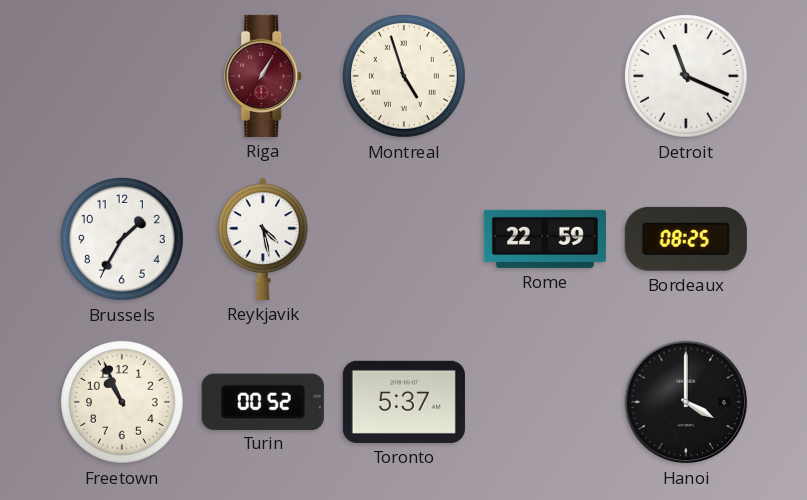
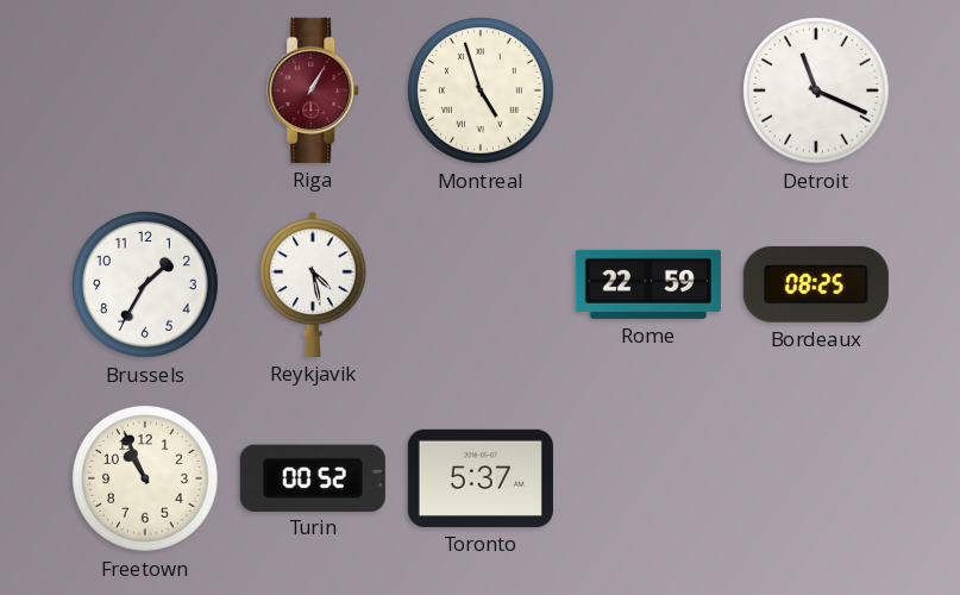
Hanoi: 4:00 -> none (686, 402)
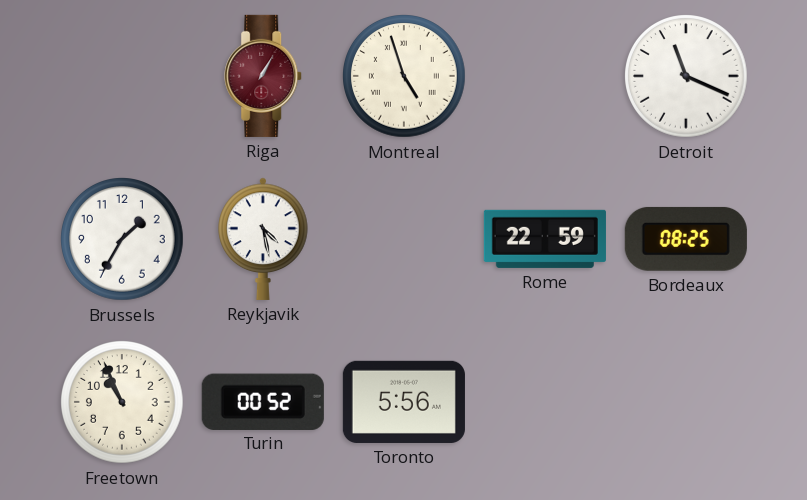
Toronto: 5:37 -> 5:56 (404, 402)
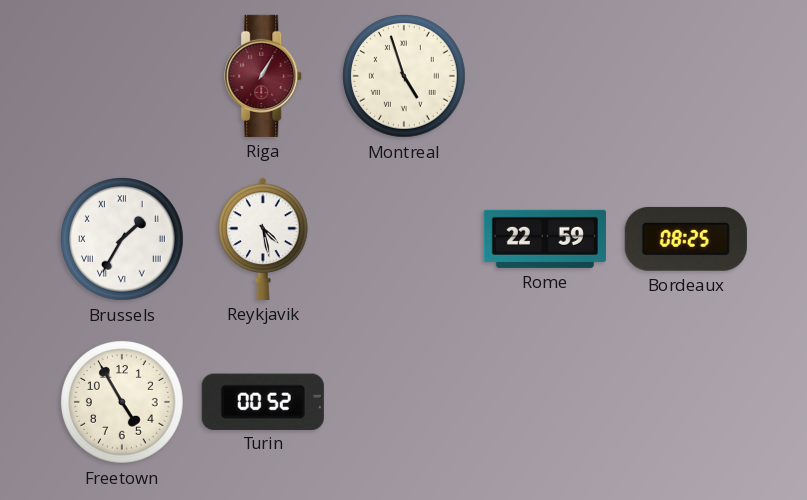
Detroit: 11:19 -> none (687, 77)
Brussels numerals: Arabic -> Roman (123, 240)
Freetown: 10:56 -> 4:55 (123, 403)
Toronto: 5:56 -> none (404, 402)
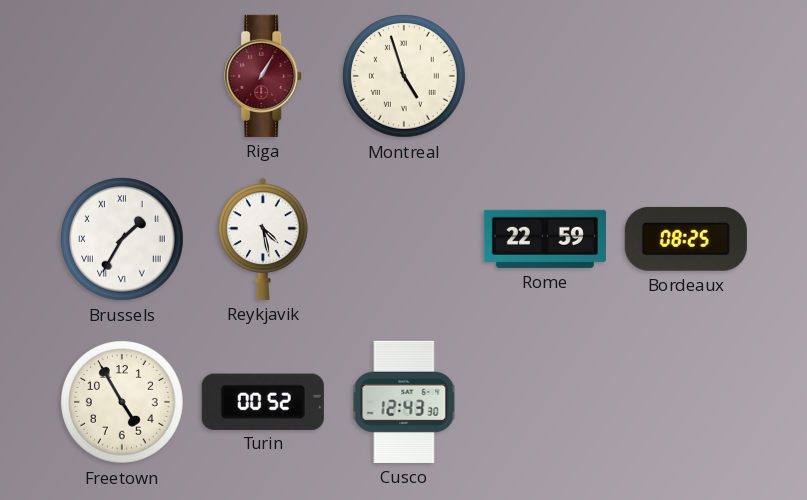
Cusco: none -> 12:43 (404, 402)
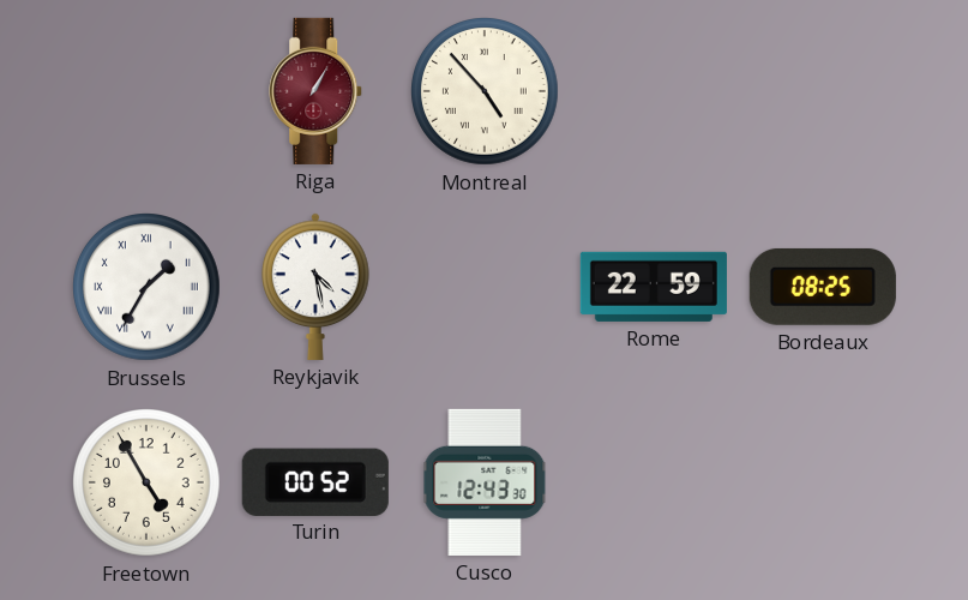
Montreal: 4:57 -> 4:53 (486, 92)
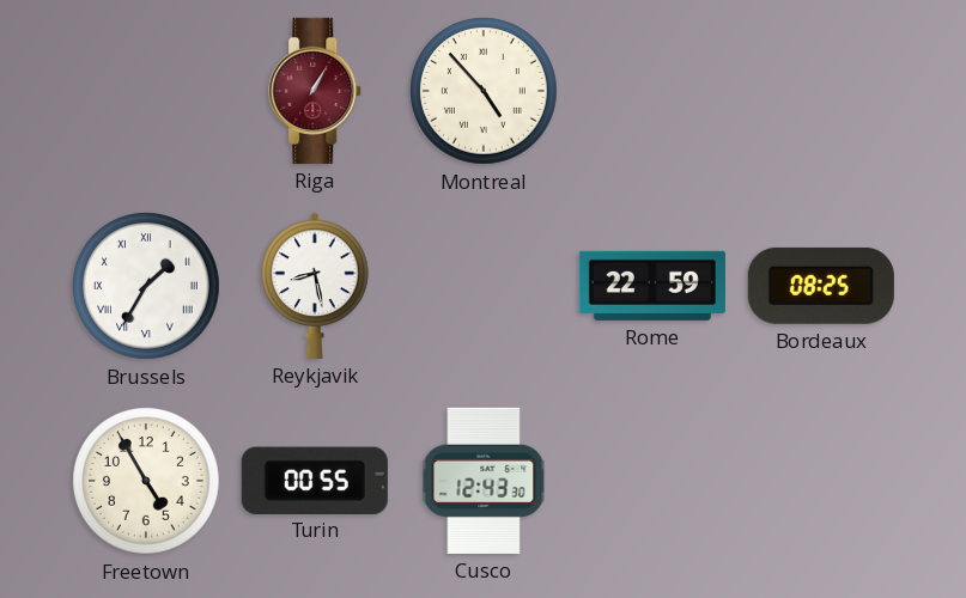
Reykjavik: 4:28 -> 8:28 (315, 286)
Turin: 00:52 -> 00:55 (315, 480)
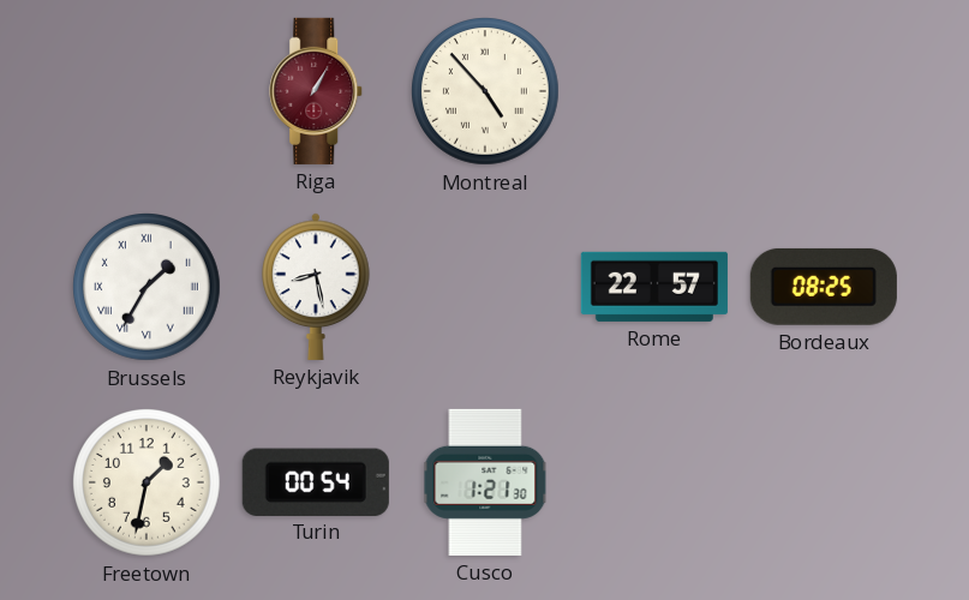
Rome: 22:59 -> 22:57 (654, 287)
Freetown: 4:55 -> 1:32 (148, 484)
Turin: 00:55 -> 00:54 (316, 481)
Cusco: 12:43 -> 1:21 (485, 482)
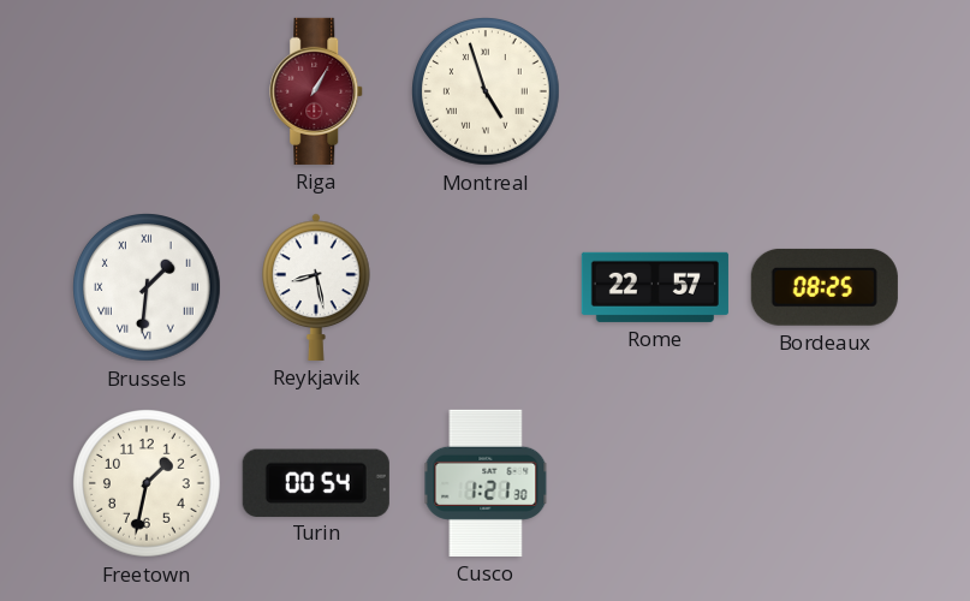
Montreal: 4:53 -> 4:57 (487, 93)
Brussels: 1:35 -> 1:31 (148, 288)
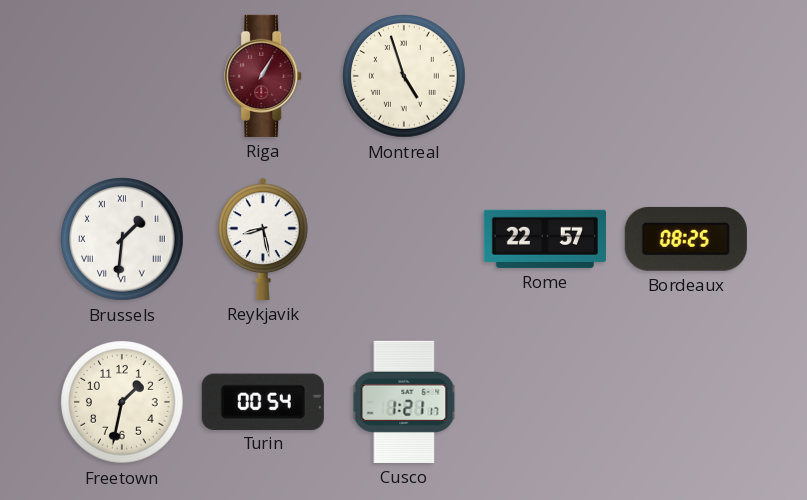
Cusco: 1:21:30 -> 1:21:17 (404, 402)
